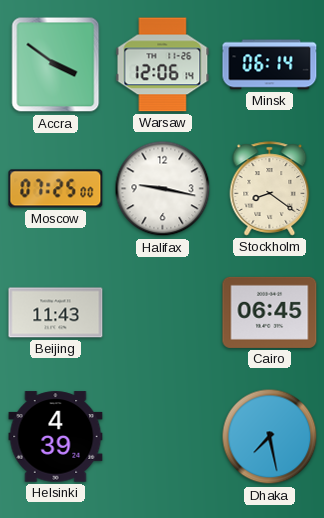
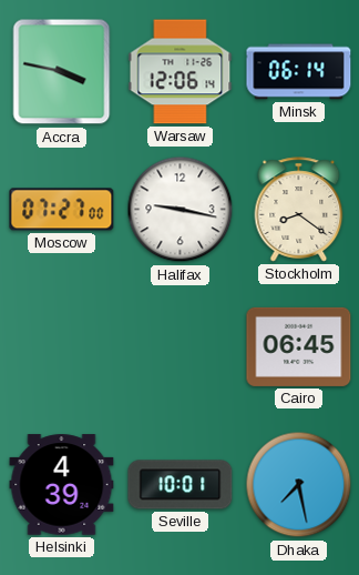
Accra: 3:51 -> 3:47 (62, 72)
Moscow: 07:25 -> 07:27 (62, 210)
Beijing: 11:43 -> none (56, 313)
Seville: none -> 10:01 (181, 485)
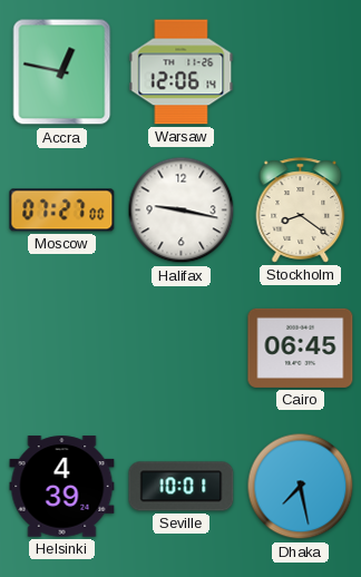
Accra: 3:47 -> 12:47 (62, 72)
Minsk: 06:14 -> none (299, 72)
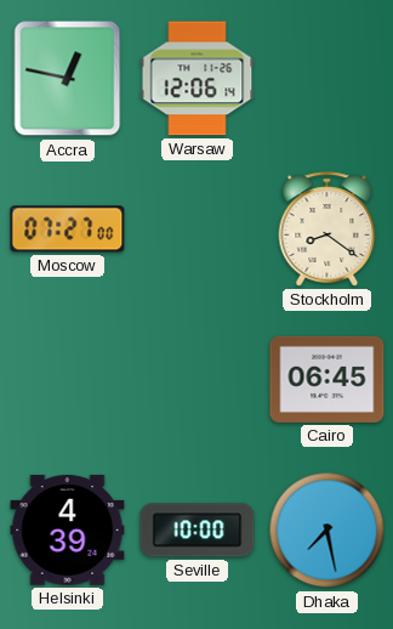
Halifax: 9:17 -> none (182, 211)
Seville: 10:01 -> 10:00 (198, 531)
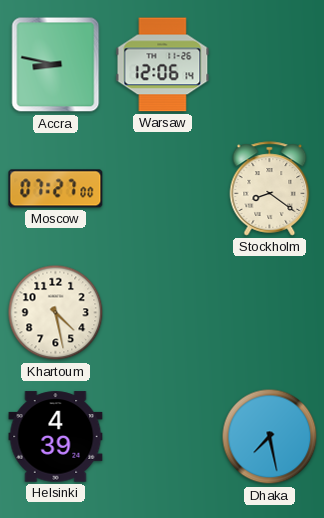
Accra: 12:47 -> 8:47 (56, 65)
Khartoum: none -> 4:28 (56, 313)
Cairo: 06:45 -> none (327, 379)
Seville: 10:00 -> none (198, 531)
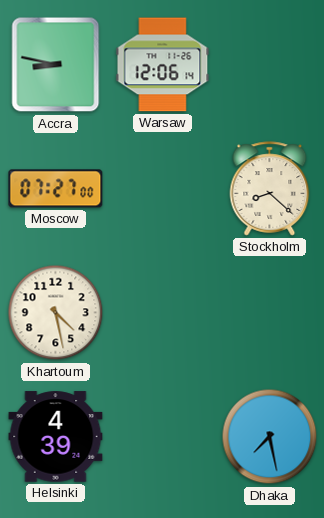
Stockholm: 8:21 -> 8:22 (270, 189)
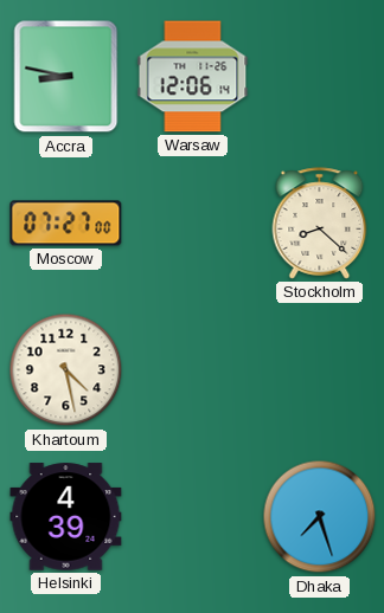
Dhaka: 7:28 -> 7:27 (320, 517)
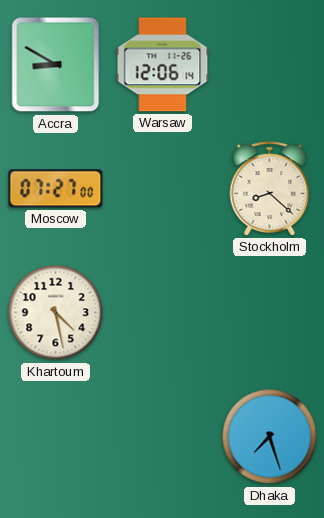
Accra: 8:47 -> 8:50 (56, 65)
Helsinki: 4:39 -> none (66, 517)
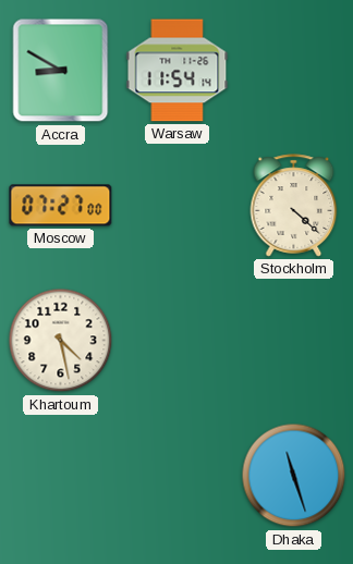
Warsaw: 12:06 -> 11:54 (178, 71)
Stockholm: 8:22 -> 4:22 (294, 206)
Dhaka: 7:27 -> 11:27 (294, 476)
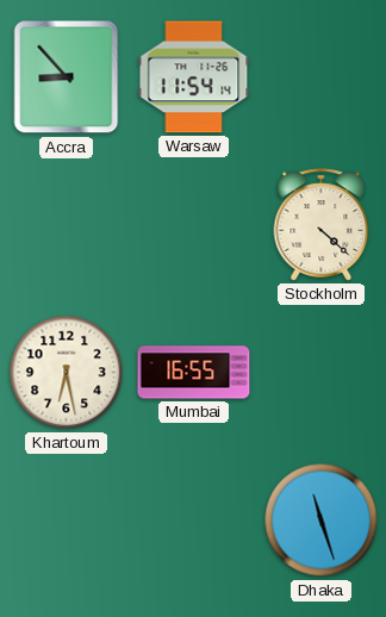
Accra: 8:50 -> 8:53 (67, 77)
Moscow: 07:27 -> none (61, 206)
Khartoum: 4:28 -> 6:28 (67, 373)
Mumbai: none -> 16:55 (194, 373)
